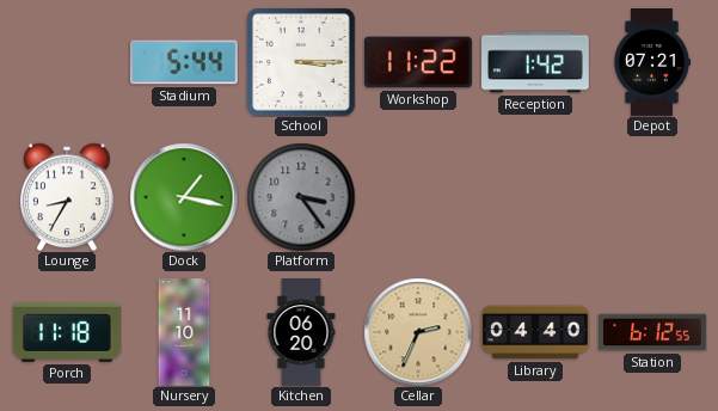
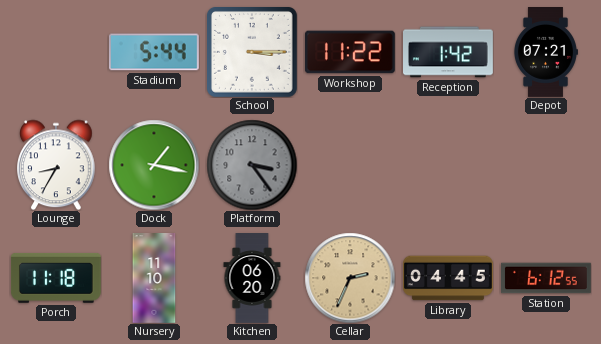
Library: 04:40 -> 04:45 (449, 278)
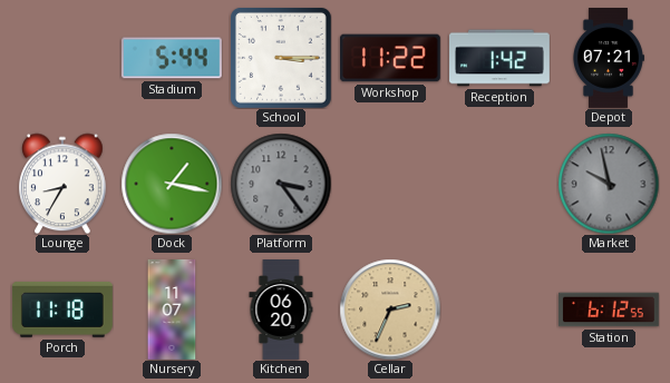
Market: none -> 9:58 (609, 184)
Nursery: 11:10 -> 11:07 (172, 311)
Library: 04:45 -> none (449, 278)
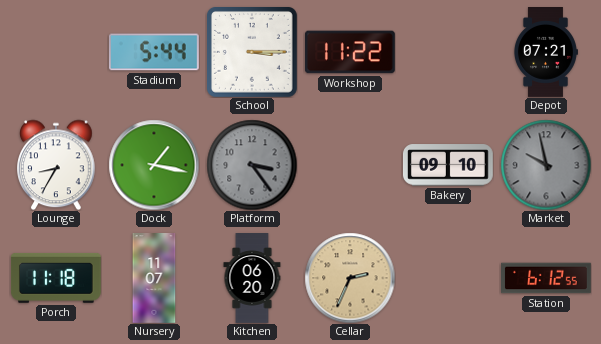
Reception: 1:42 -> none (501, 58)
Bakery: none -> 09:10 (448, 165)
